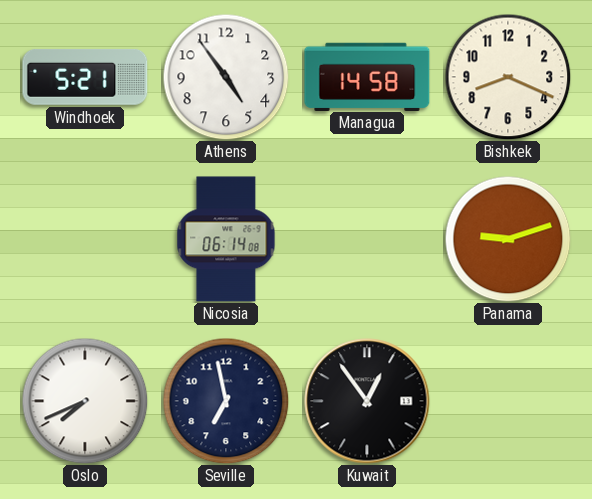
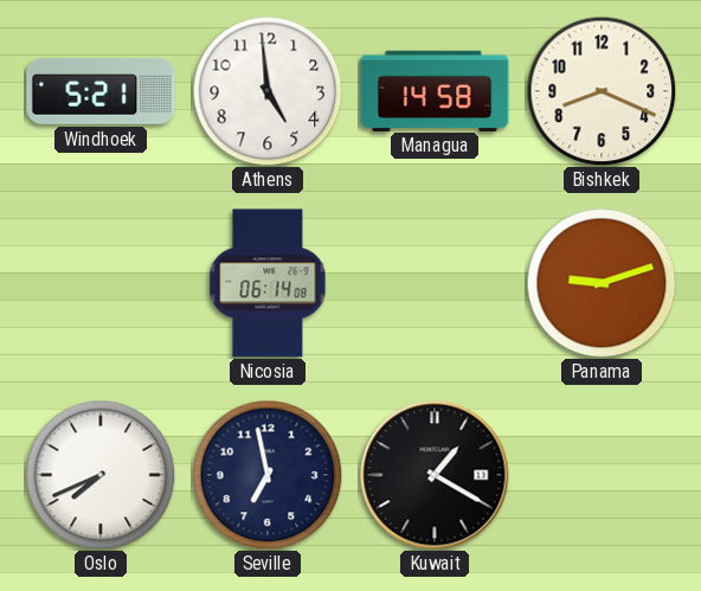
Athens: 4:54 -> 4:59 (268, 91)
Kuwait: 12:54 -> 1:20 (435, 475)
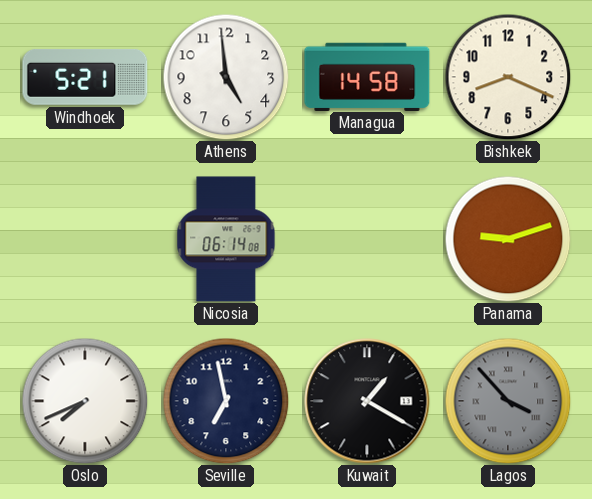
Lagos: none -> 3:53 (508, 401)
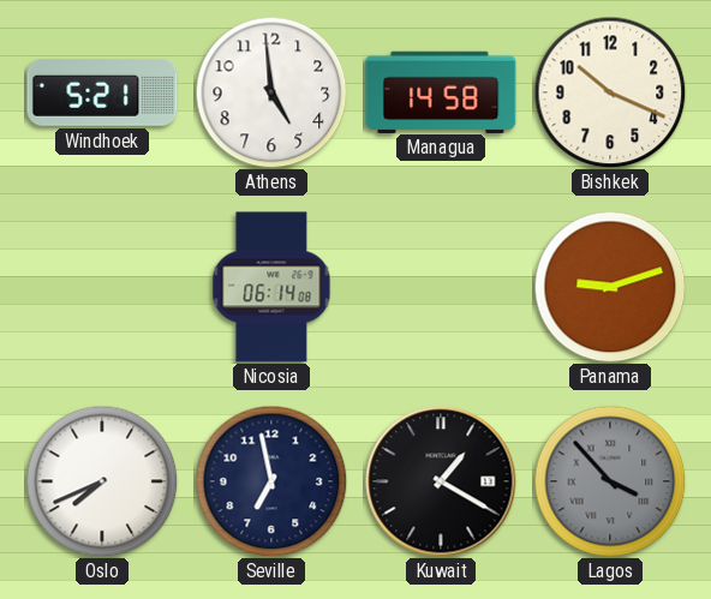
Bishkek: 8:19 -> 10:19 (610, 92)
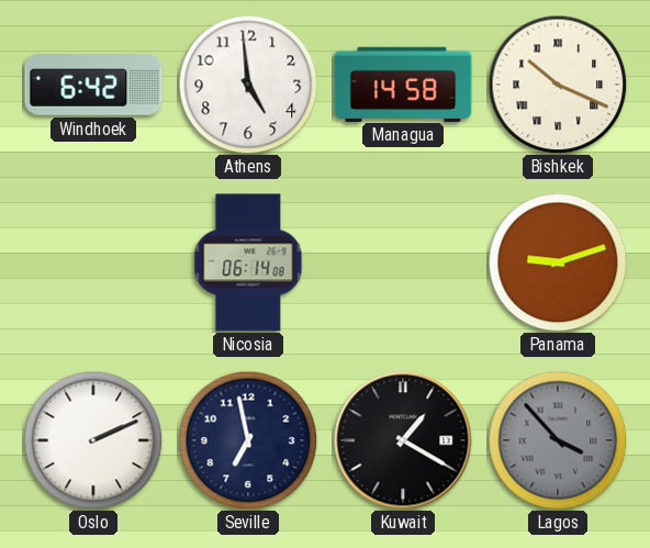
Windhoek: 5:21 -> 6:42 (93, 85)
Bishkek numerals: Arabic -> Roman (558, 85)
Oslo: 7:41 -> 2:11 (93, 440)
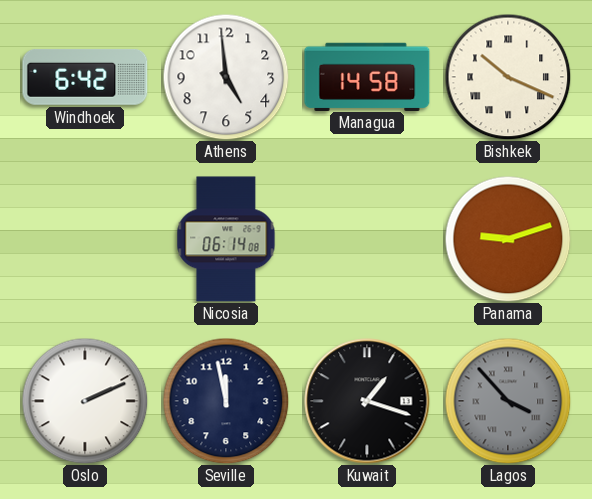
Seville: 6:58 -> 11:58 (226, 401)
Kuwait: 1:20 -> 1:18 (367, 401)
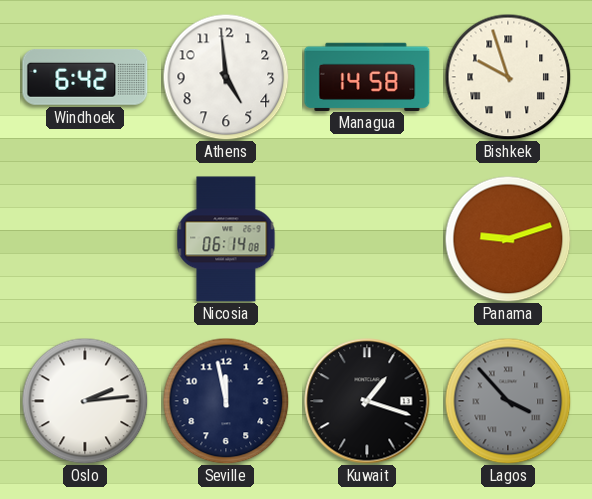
Bishkek: 10:19 -> 9:57 (508, 77)
Oslo: 2:11 -> 2:14 (85, 401)
